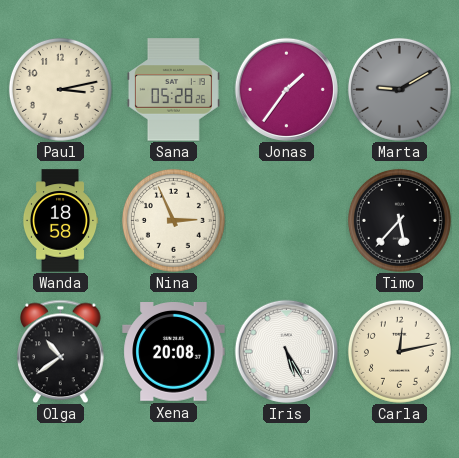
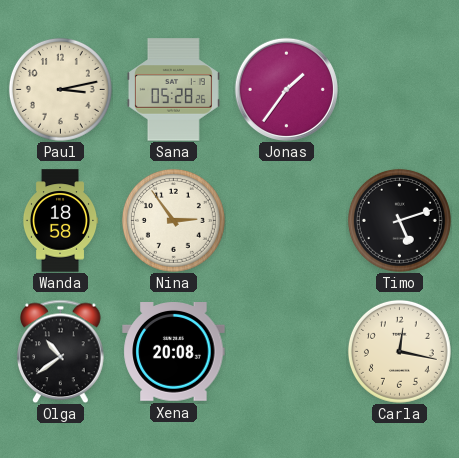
Marta: 9:10 -> none (399, 89)
Nina: 2:56 -> 2:54 (173, 220)
Timo: 5:37 -> 5:12 (399, 220)
Iris: 5:25 -> none (286, 351)
Carla: 12:13 -> 12:17 (399, 351)
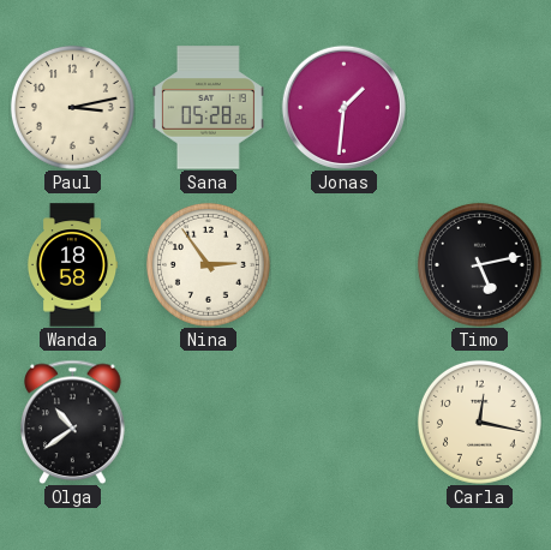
Jonas: 1:36 -> 1:31 (343, 107)
Timo: 5:12 -> 5:13 (479, 264)
Xena: 20:08 -> none (174, 352)
